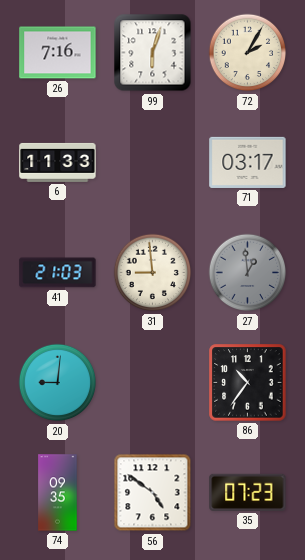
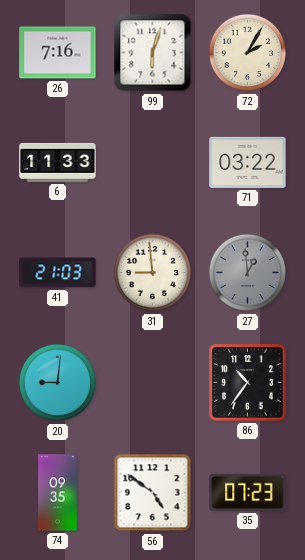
71: 03:17 -> 03:22 (248, 162)
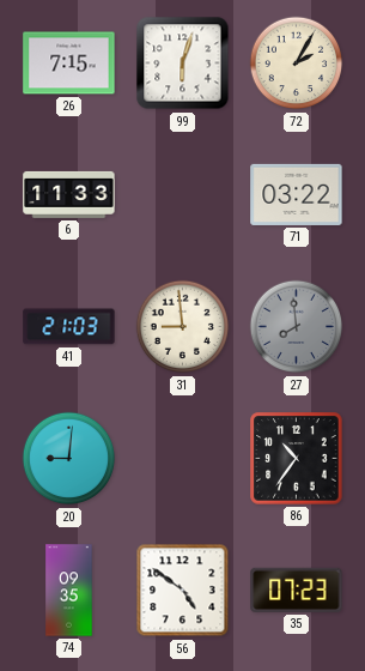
26: 7:16 -> 7:15 (69, 64)
27: 12:59 -> 7:59 (297, 327)
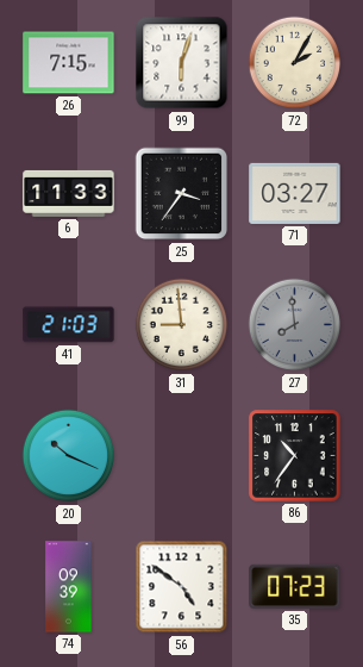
25: none -> 3:36 (182, 194)
71: 03:22 -> 03:27 (295, 193)
20: 9:01 -> 10:19 (69, 456)
74: 09:35 -> 09:39 (69, 587)
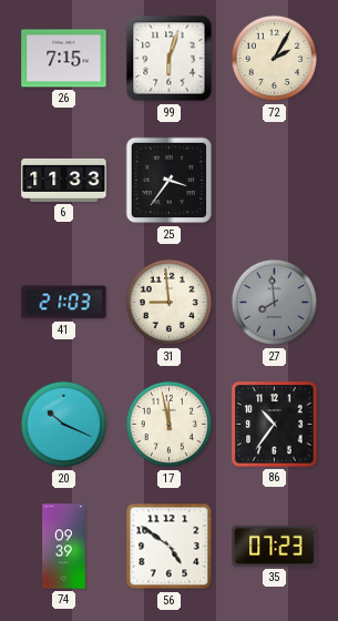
71: 03:27 -> none (295, 193)
17: none -> 11:58 (170, 425)
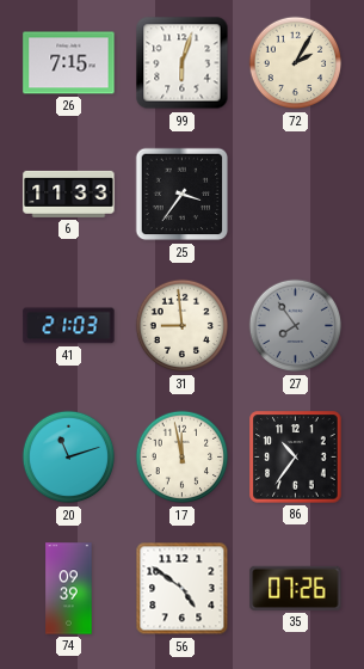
27: 7:59 -> 7:54 (296, 326)
20: 10:19 -> 11:12 (69, 458)
35: 07:23 -> 07:26 (296, 588)
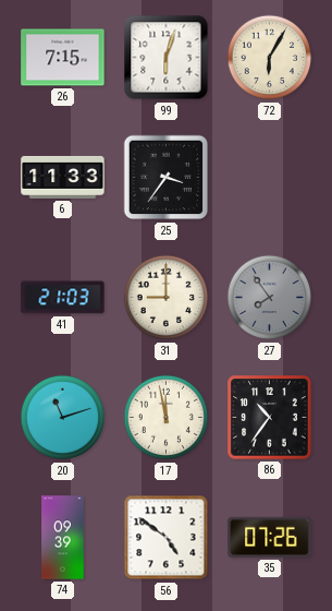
72: 2:05 -> 6:05 (270, 58)
31: 8:59 -> 9:00 (167, 298)
